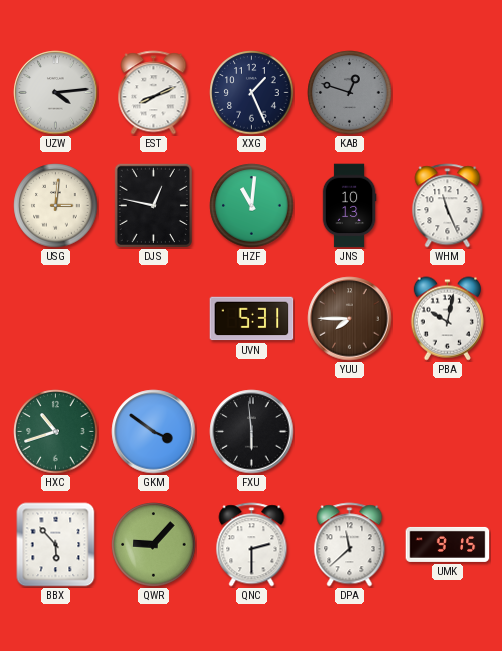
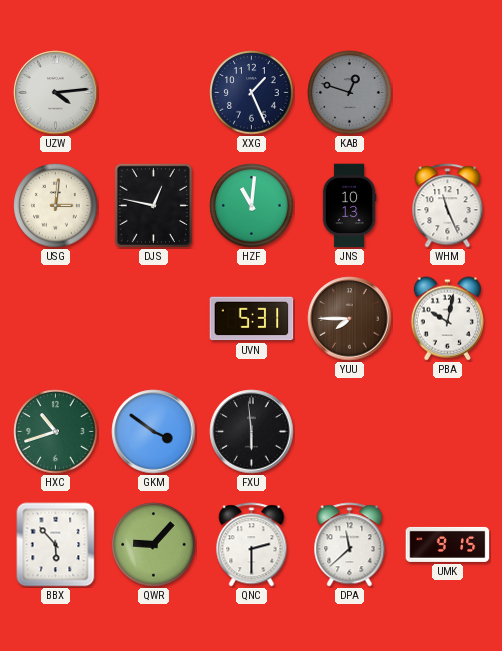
EST: 8:11 -> none (154, 93)
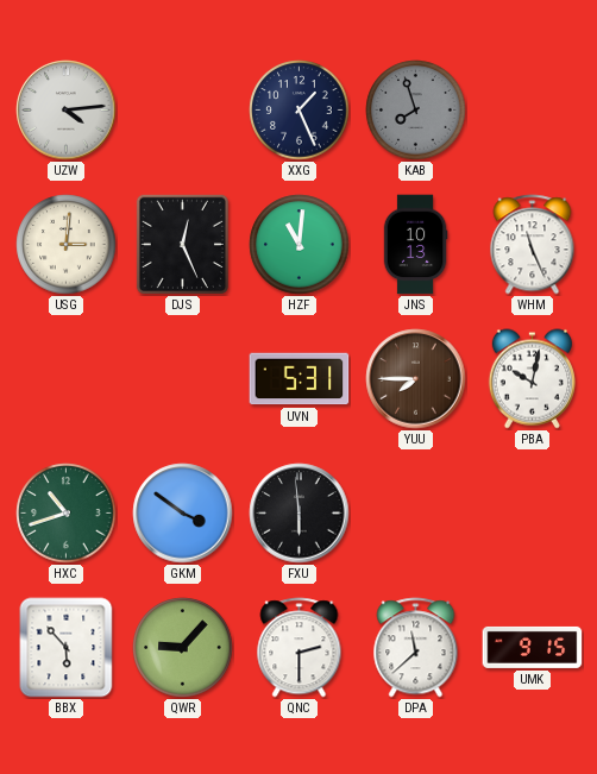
KAB: 12:48 -> 7:57 (416, 111)
DJS: 12:47 -> 12:26 (182, 244)
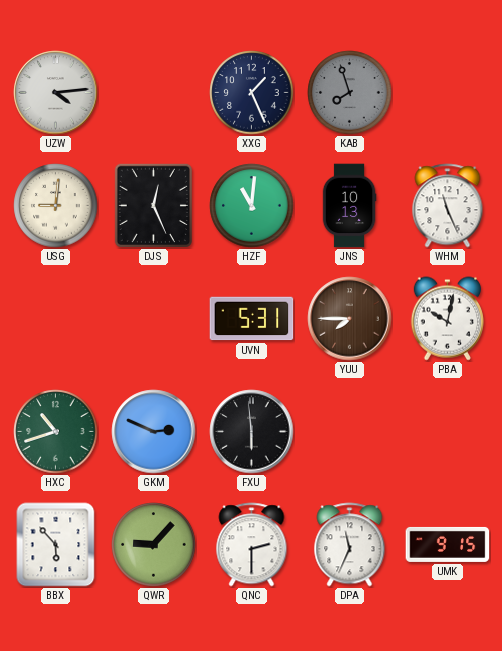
USG: 3:01 -> 9:01 (56, 206)
GKM: 3:51 -> 2:49 (154, 432)
DPA: 11:38 -> 11:34 (350, 545)
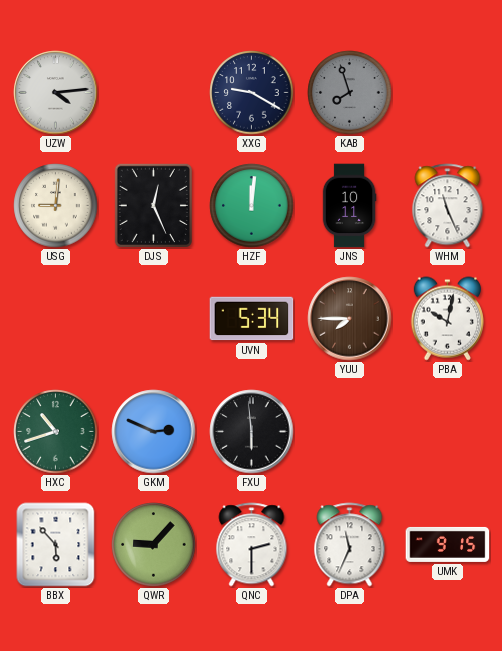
XXG: 1:26 -> 9:20 (252, 93)
HZF: 11:01 -> 12:01 (252, 206)
JNS: 10:13 -> 10:11 (349, 206)
UVN: 5:31 -> 5:34 (252, 319)
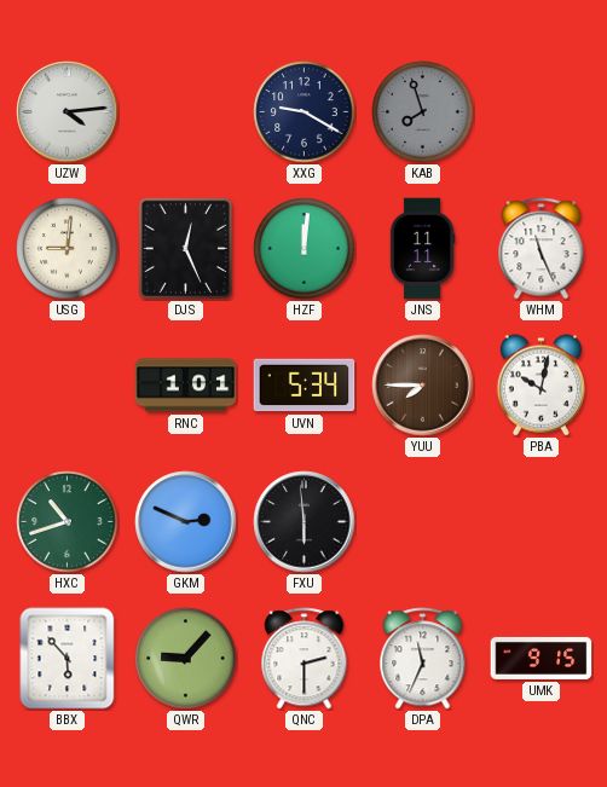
JNS: 10:11 -> 11:11 (422, 249)
RNC: none -> 1:01 (186, 386)
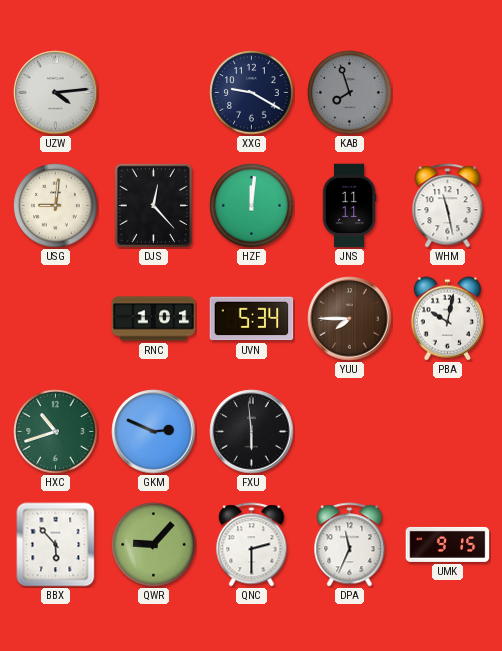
DJS: 12:26 -> 12:23 (153, 205)
WHM: 11:26 -> 11:28 (448, 206)
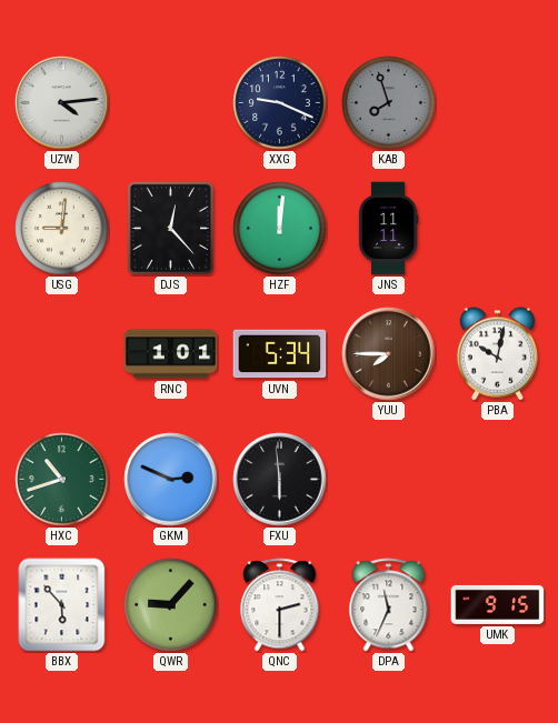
XXG: 9:20 -> 9:19 (280, 103)
WHM: 11:28 -> none (448, 206)
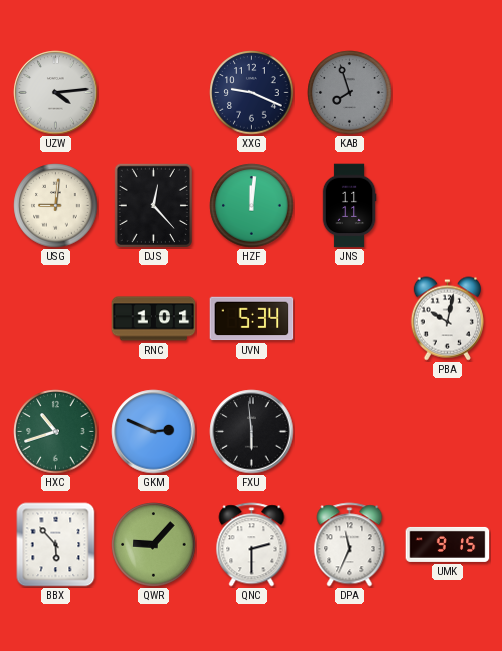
YUU: 7:45 -> none (389, 354)
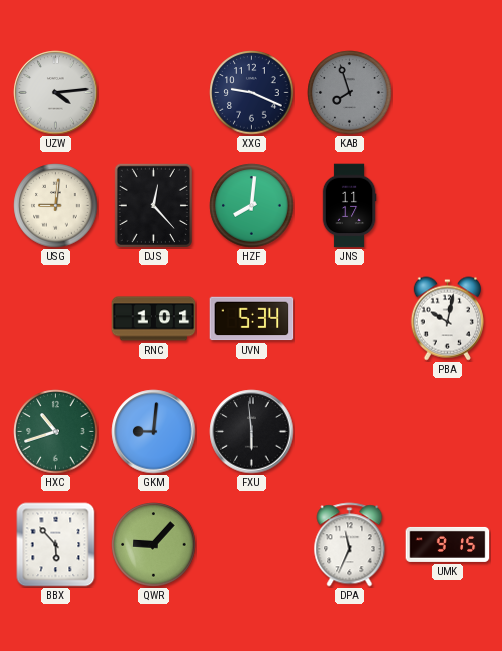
HZF: 12:01 -> 8:01 (252, 206)
JNS: 11:11 -> 11:17 (349, 206)
GKM: 2:49 -> 9:01 (154, 432)
QNC: 2:30 -> none (252, 545)
